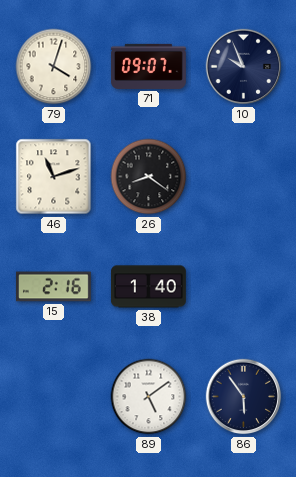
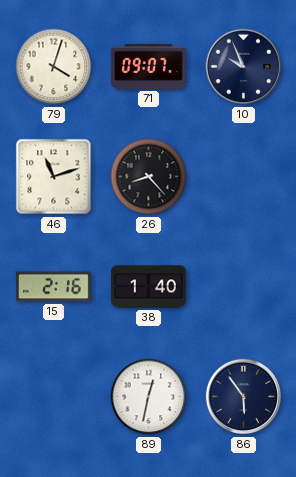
26: 8:21 -> 8:23 (149, 177)
89: 5:09 -> 12:32 (149, 397)
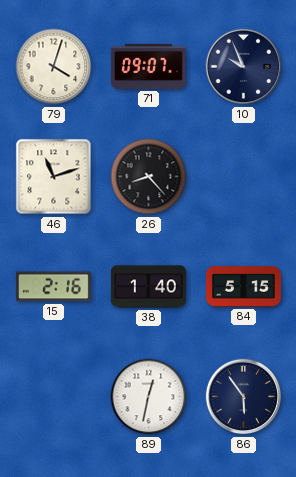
84: none -> 5:15 (244, 287)
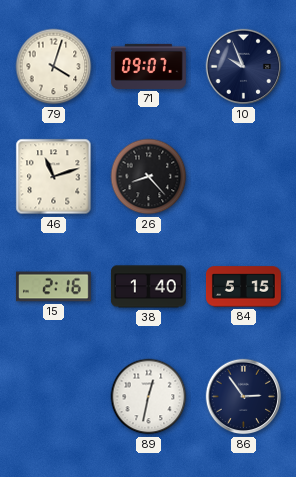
86: 5:54 -> 2:54 (244, 397)
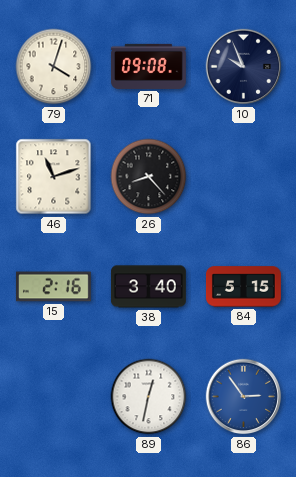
71: 09:07 -> 09:08 (148, 66)
38: 1:40 -> 3:40 (148, 287)
86 dial: navy -> blue (244, 397)
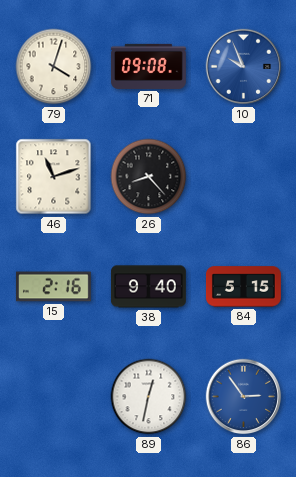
10 dial: navy -> blue (244, 67)
38: 3:40 -> 9:40 (148, 287)
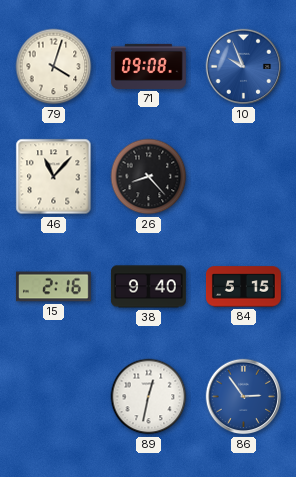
46: 11:12 -> 11:07 (54, 177)
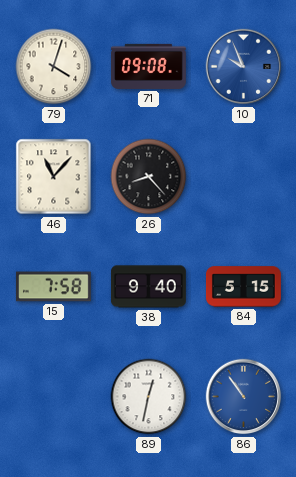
15: 2:16 -> 7:58 (53, 287)
86: 2:54 -> 10:54 (244, 397)
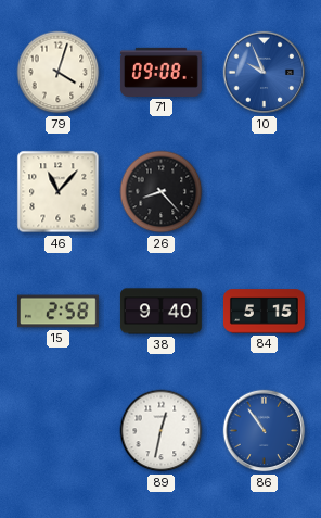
15: 7:58 -> 2:58 (57, 312)
